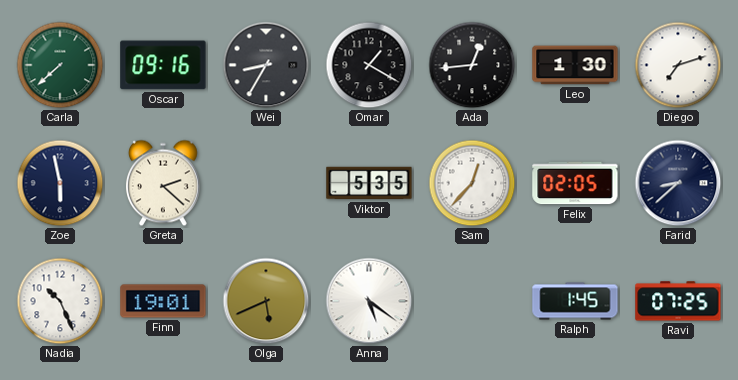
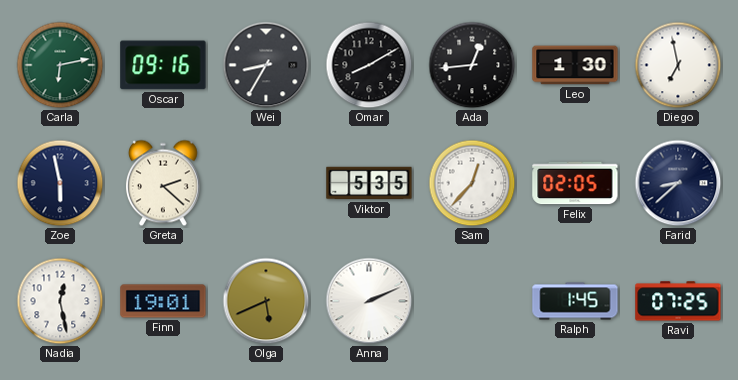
Carla: 7:38 -> 6:13 (60, 65)
Omar: 1:20 -> 8:10 (369, 65)
Diego: 7:12 -> 6:58 (678, 65)
Nadia: 10:26 -> 12:28 (60, 301)
Anna: 5:21 -> 2:11 (369, 301)
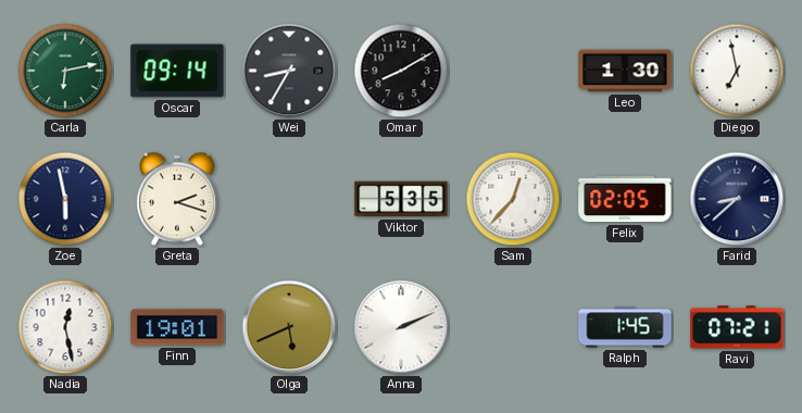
Oscar: 09:16 -> 09:14 (177, 71)
Ada: 12:44 -> none (472, 65)
Greta: 2:22 -> 2:18 (177, 199)
Ravi: 07:25 -> 07:21 (737, 327)
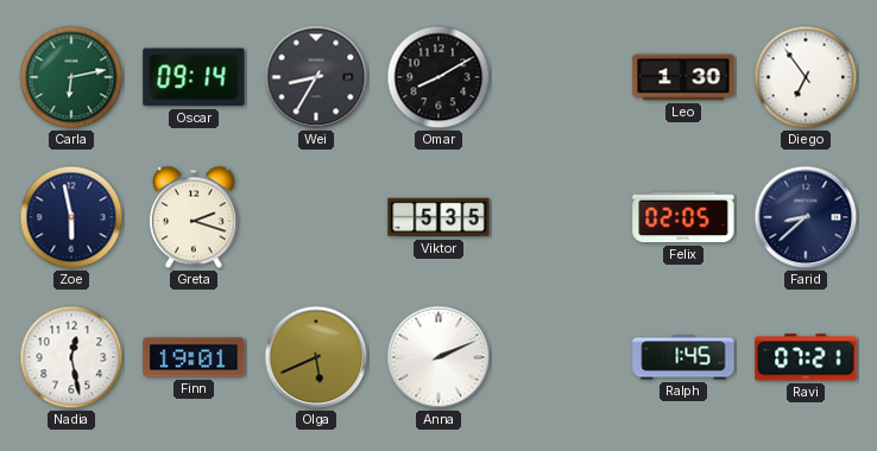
Diego: 6:58 -> 6:54 (806, 77)
Sam: 12:37 -> none (513, 199)
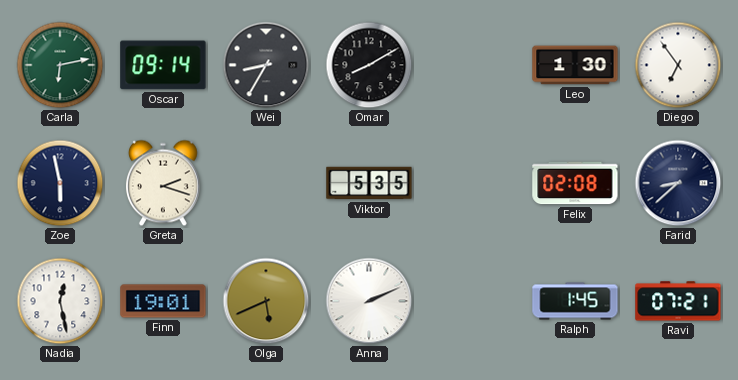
Felix: 02:05 -> 02:08 (575, 183)
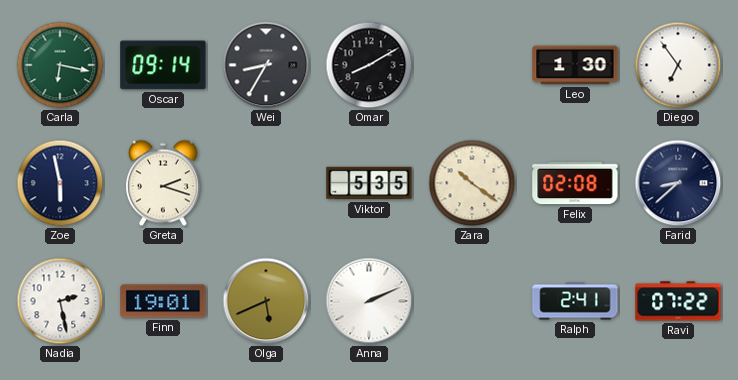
Carla: 6:13 -> 6:17 (60, 65)
Zara: none -> 10:21 (472, 183)
Nadia: 12:28 -> 2:28 (60, 301)
Ralph: 1:45 -> 2:41 (575, 301)
Ravi: 07:21 -> 07:22 (678, 301)
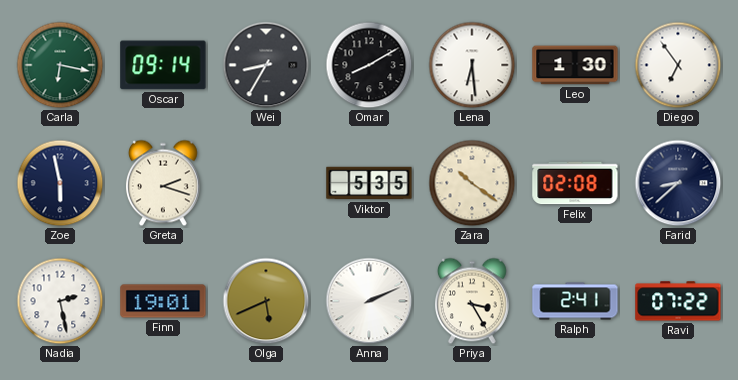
Lena: none -> 6:29 (472, 65)
Priya: none -> 3:25 (472, 301)
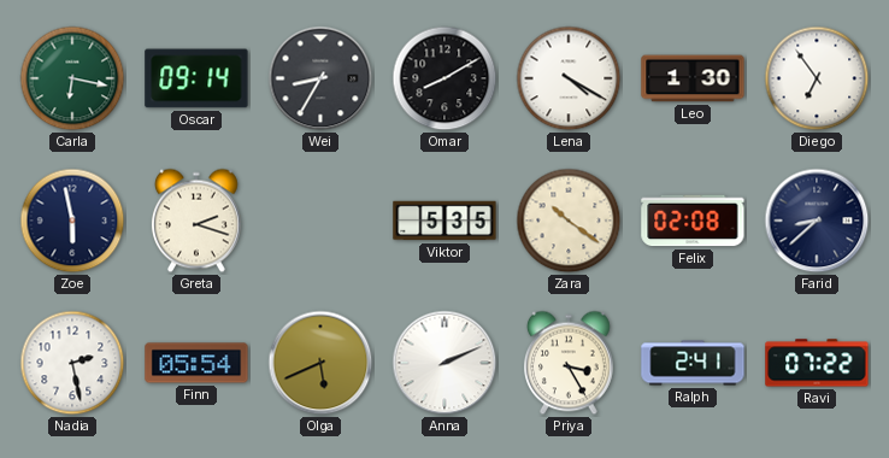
Lena: 6:29 -> 4:20 (569, 78)
Finn: 19:01 -> 05:54 (196, 363)
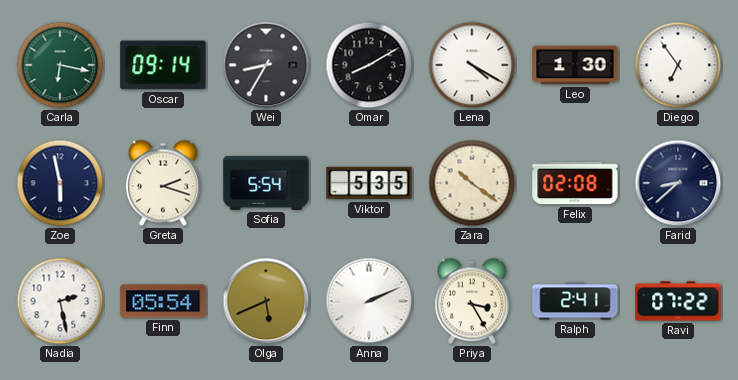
Sofia: none -> 5:54 (266, 183)
